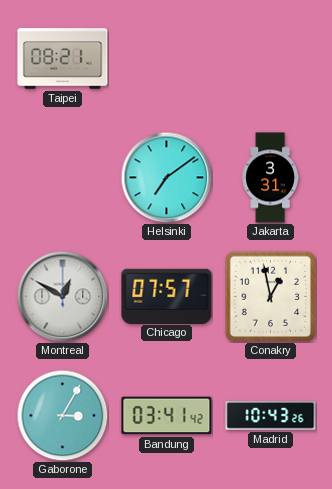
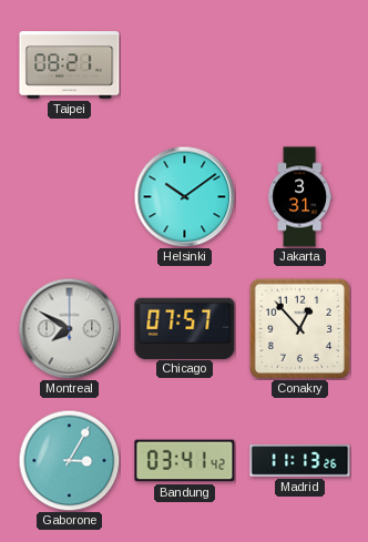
Helsinki: 7:09 -> 10:09 (184, 196)
Montreal: 12:50 -> 7:50 (69, 328)
Conakry: 12:58 -> 12:53 (299, 328)
Madrid: 10:43 -> 11:13 (300, 461)
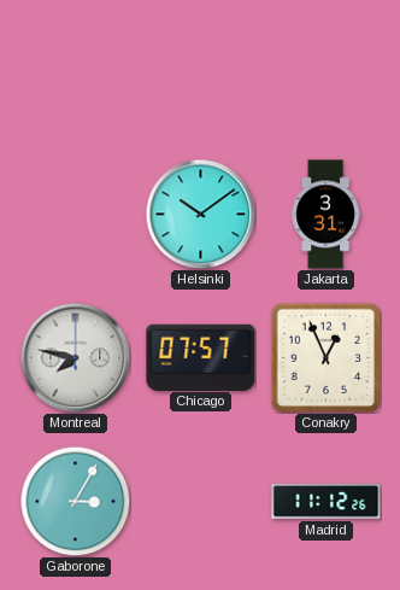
Taipei: 08:21 -> none (70, 65)
Montreal: 7:50 -> 7:47 (75, 357)
Conakry: 12:53 -> 12:56 (325, 357)
Bandung: 03:41 -> none (185, 461)
Madrid: 11:13 -> 11:12 (327, 502)
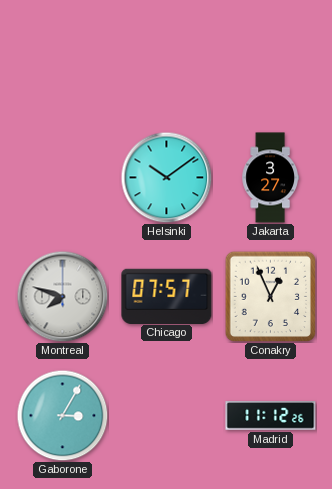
Jakarta: 3:31 -> 3:27 (270, 178)
Montreal: 7:47 -> 7:48 (62, 296)
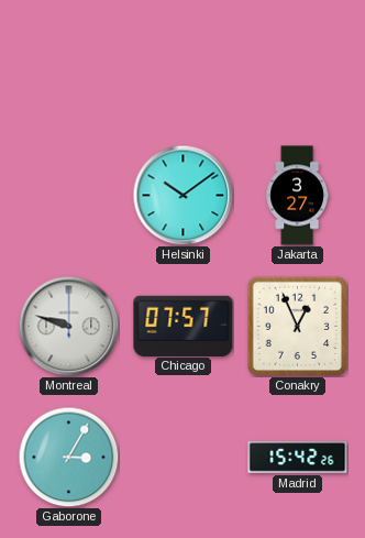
Montreal: 7:48 -> 9:48 (68, 326)
Madrid: 11:12 -> 15:42 (298, 458)
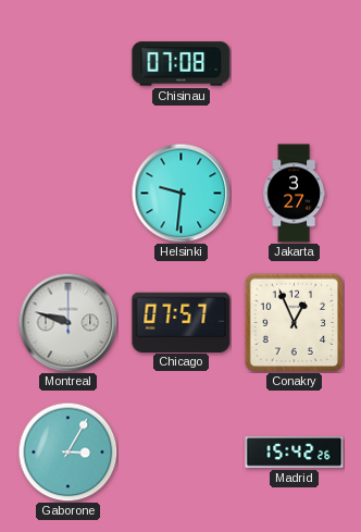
Chisinau: none -> 07:08 (182, 64)
Helsinki: 10:09 -> 9:31 (180, 193)
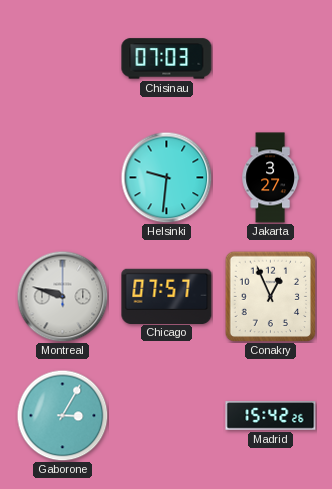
Chisinau: 07:08 -> 07:03 (167, 59)
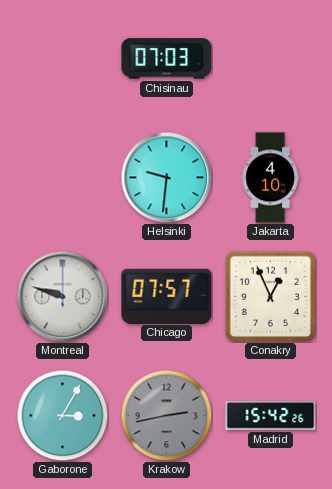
Jakarta: 3:27 -> 4:10 (270, 178)
Krakow: none -> 2:43 (166, 415)
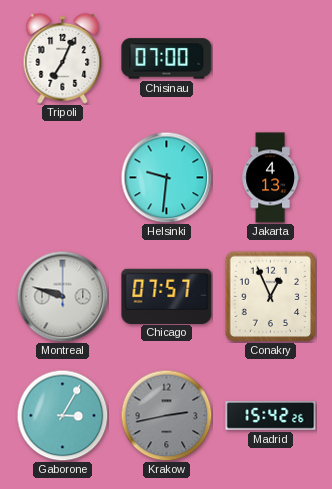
Tripoli: none -> 7:04 (63, 58)
Chisinau: 07:03 -> 07:00 (167, 59)
Jakarta: 4:10 -> 4:13 (270, 178)
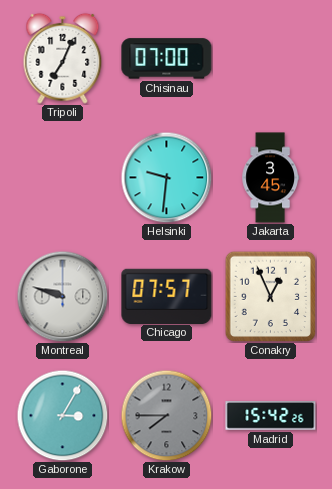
Jakarta: 4:13 -> 3:45 (270, 178)
Krakow: 2:43 -> 7:45 (166, 415)
